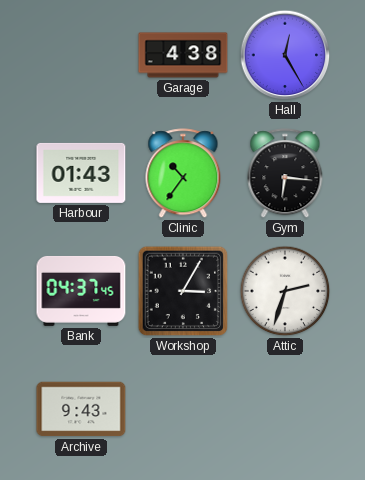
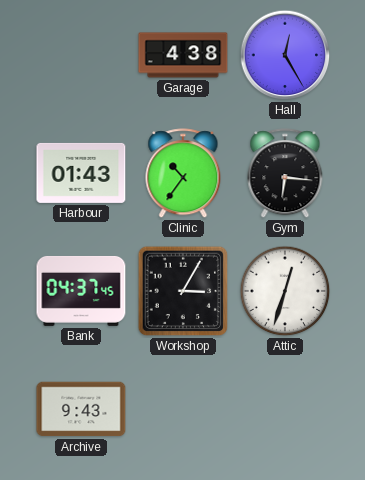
Attic: 2:33 -> 12:33 (285, 291)
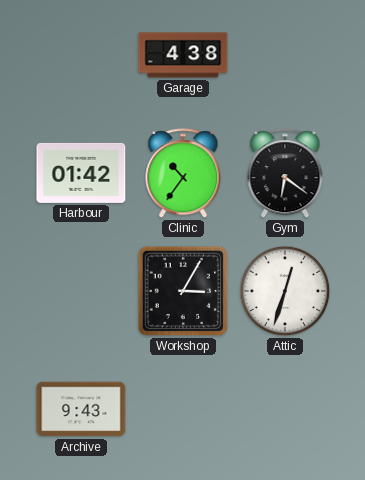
Hall: 12:25 -> none (285, 55)
Harbour: 01:43 -> 01:42 (81, 173)
Gym: 6:16 -> 6:21 (285, 174)
Bank: 04:37 -> none (81, 291)
